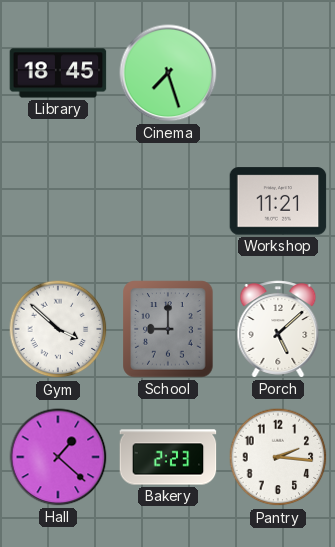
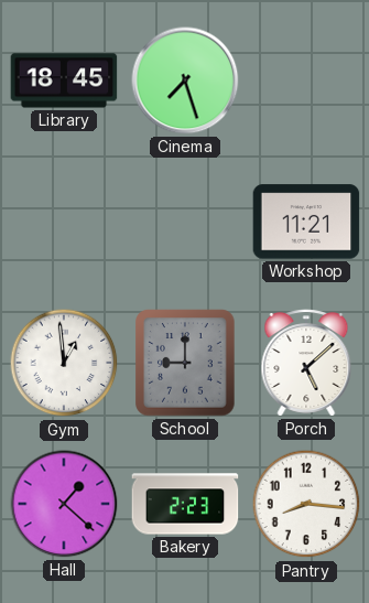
Gym: 3:52 -> 12:59 (64, 363)
Pantry: 2:16 -> 8:16 (306, 504)
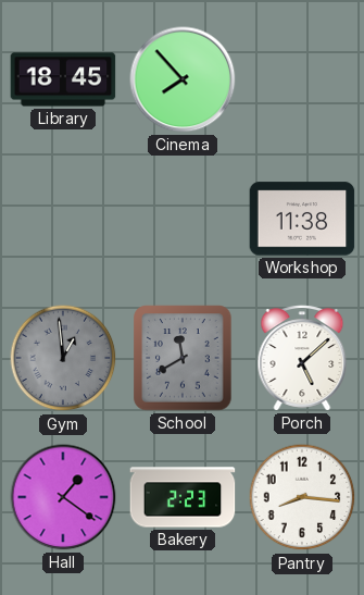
Cinema: 7:27 -> 7:53 (183, 79)
Workshop: 11:21 -> 11:38 (302, 219)
Gym dial: white -> grey (63, 358)
School: 9:00 -> 11:40 (183, 358)
Hall: 1:22 -> 1:21 (63, 497)
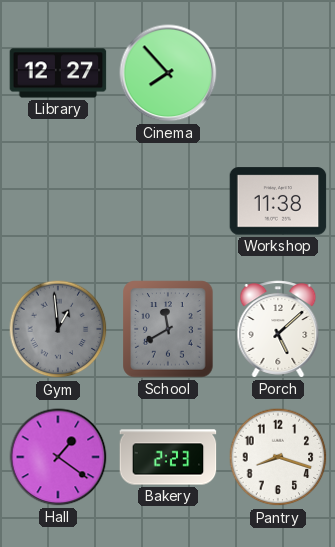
Library: 18:45 -> 12:27 (58, 73)
Pantry: 8:16 -> 8:18 (278, 457)
